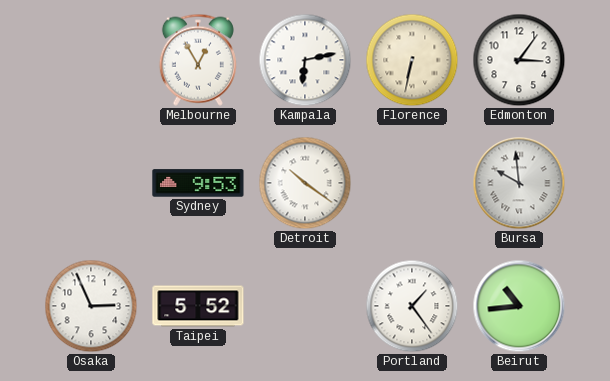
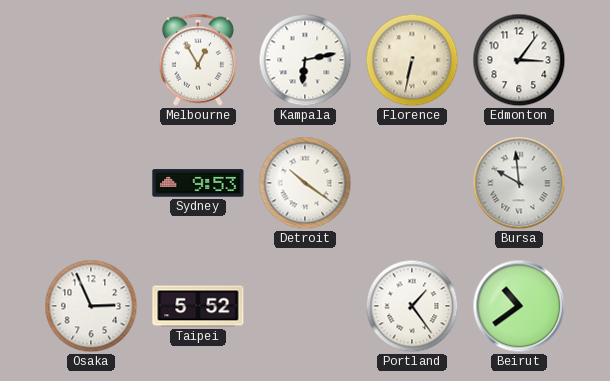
Beirut: 10:44 -> 10:39 (519, 306)
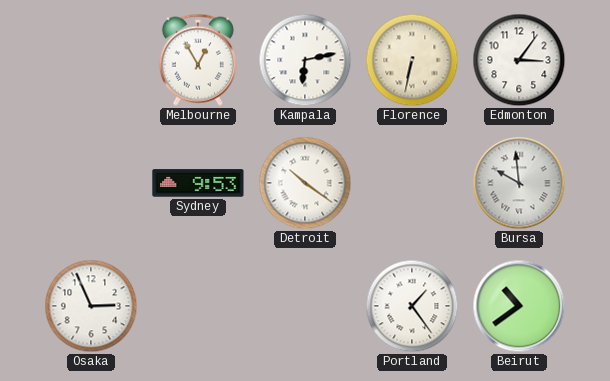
Taipei: 5:52 -> none (198, 306)
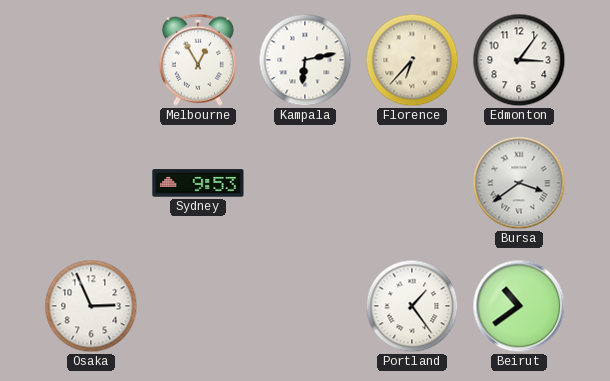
Florence: 6:32 -> 6:37 (412, 60)
Detroit: 10:21 -> none (305, 183)
Bursa: 9:59 -> 3:39 (519, 183)
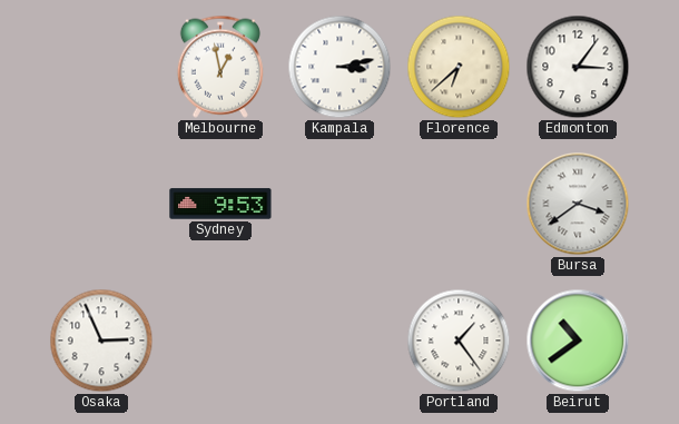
Melbourne: 12:55 -> 12:58 (220, 67)
Kampala: 6:13 -> 3:13 (339, 67)
Florence: 6:37 -> 6:38 (459, 67)
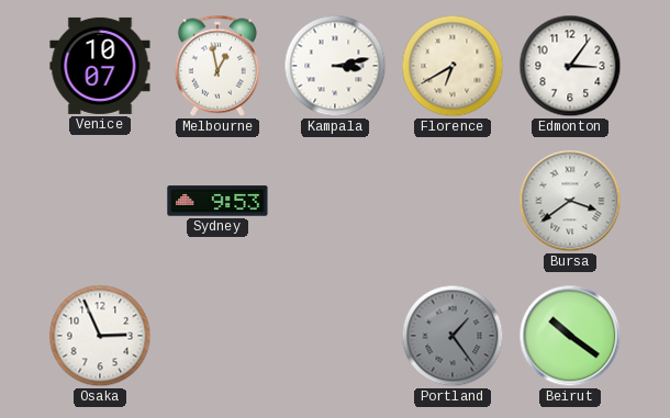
Venice: none -> 10:07 (100, 66)
Florence: 6:38 -> 6:40 (453, 66)
Portland dial: white -> grey (453, 336)
Beirut: 10:39 -> 10:21 (570, 336)
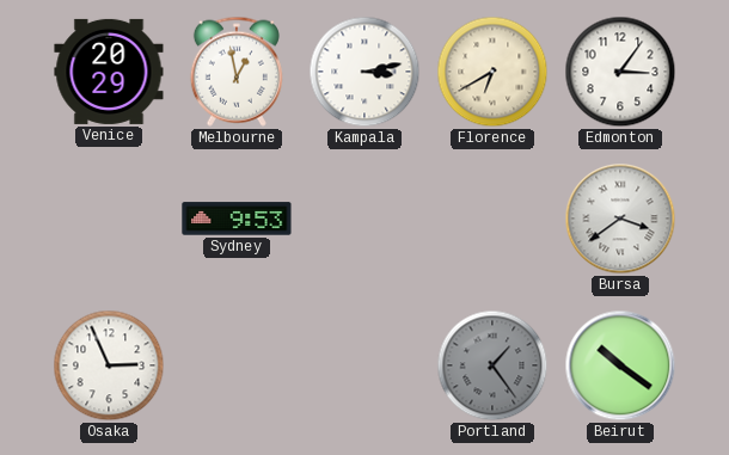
Venice: 10:07 -> 20:29 (109, 72)
